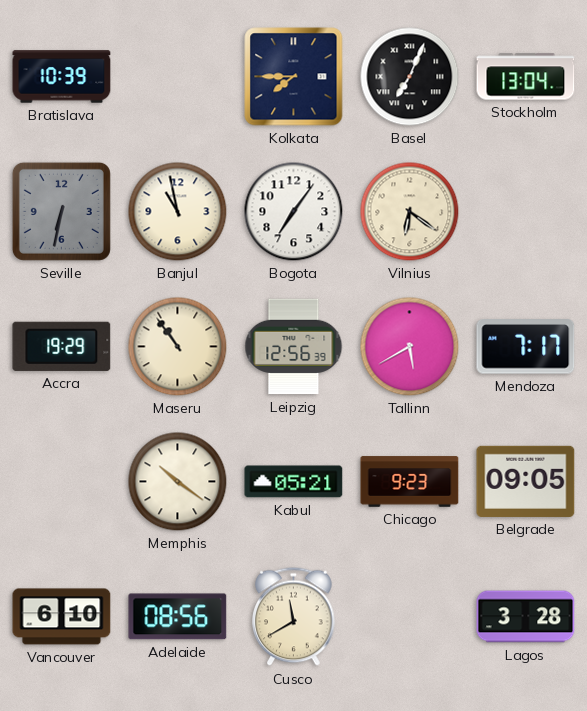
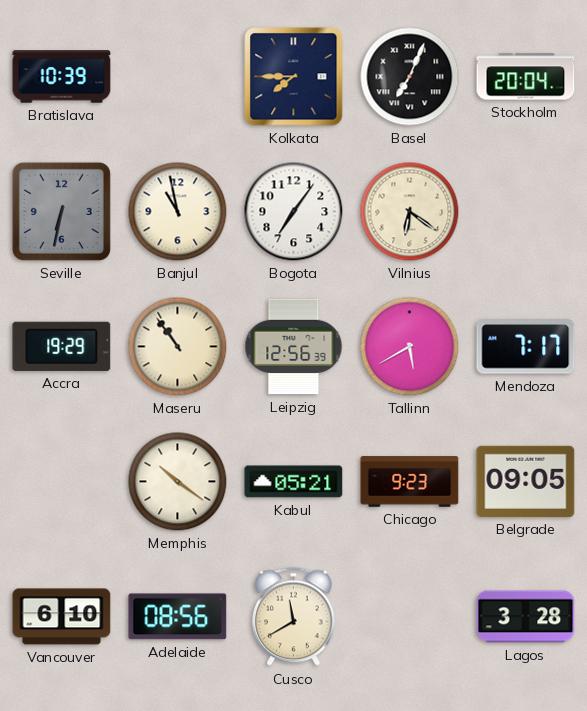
Stockholm: 13:04 -> 20:04 (526, 77)
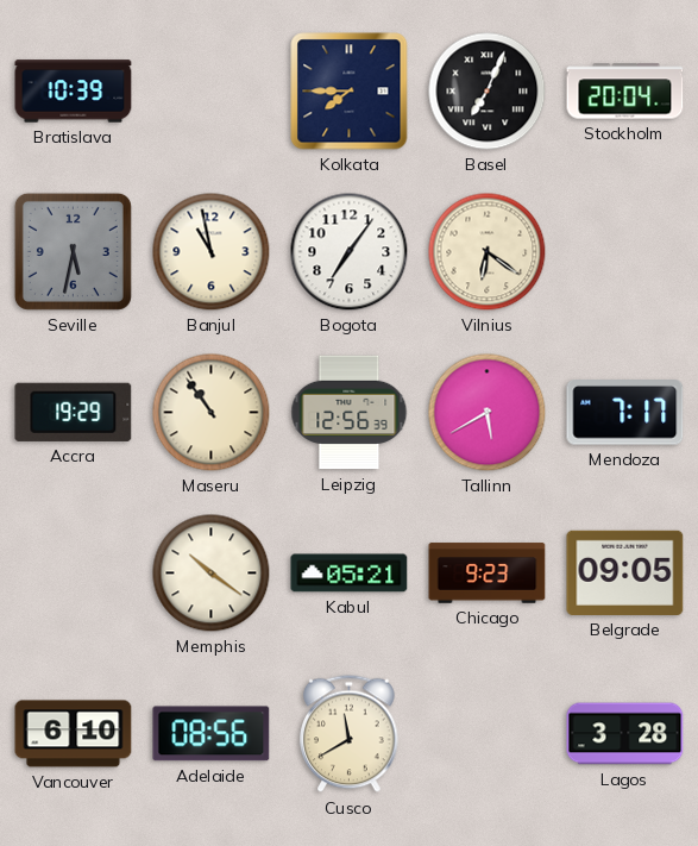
Seville: 6:32 -> 5:32 (73, 251)
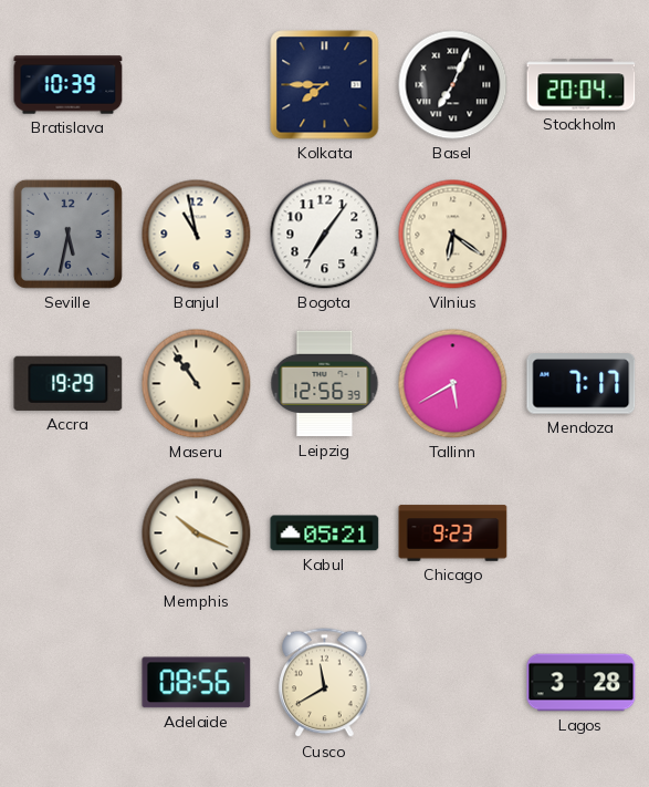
Memphis: 10:21 -> 10:19 (197, 534)
Belgrade: 09:05 -> none (625, 572)
Vancouver: 6:10 -> none (74, 734)
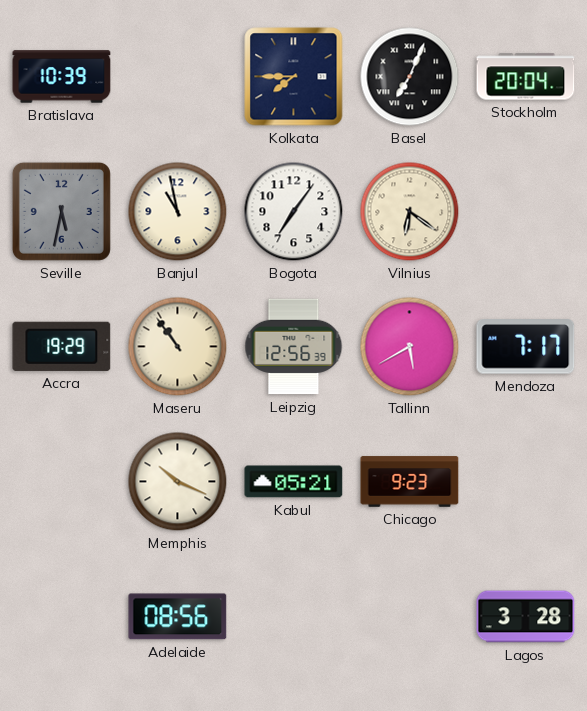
Cusco: 11:40 -> none (325, 683)
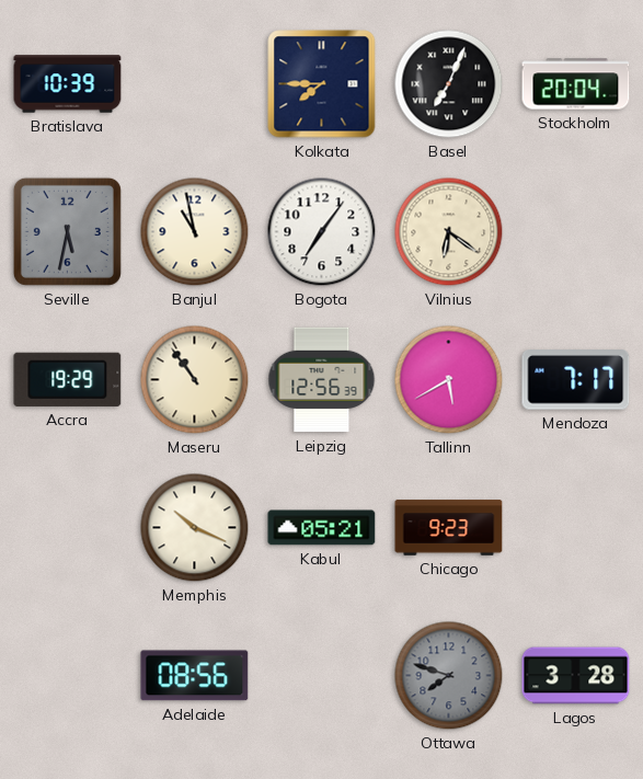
Ottawa: none -> 7:48 (449, 676)
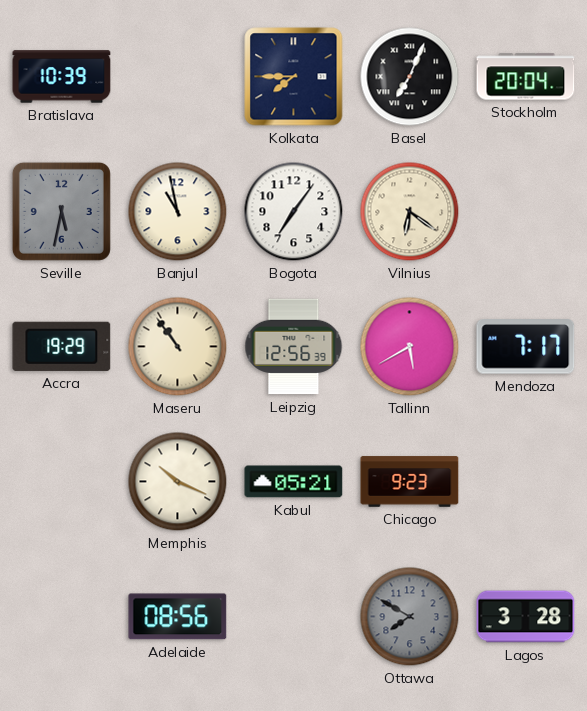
Ottawa: 7:48 -> 7:50 (410, 617)
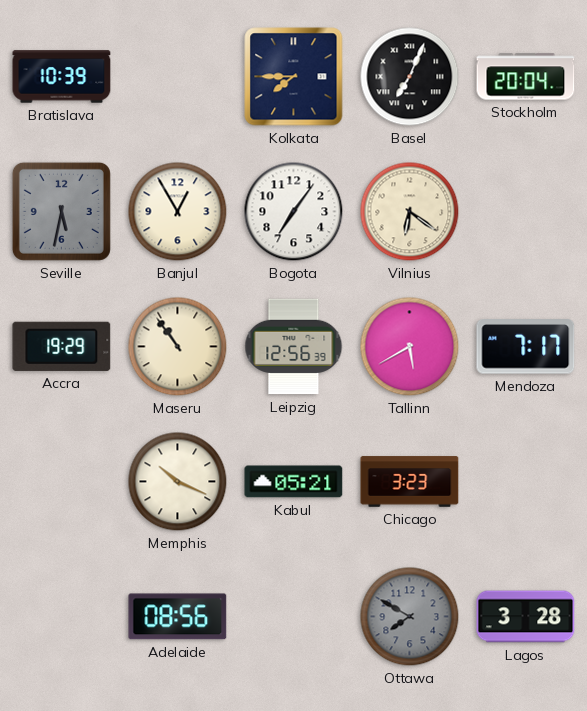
Banjul: 10:58 -> 12:55 (178, 212)
Chicago: 9:23 -> 3:23 (410, 482)
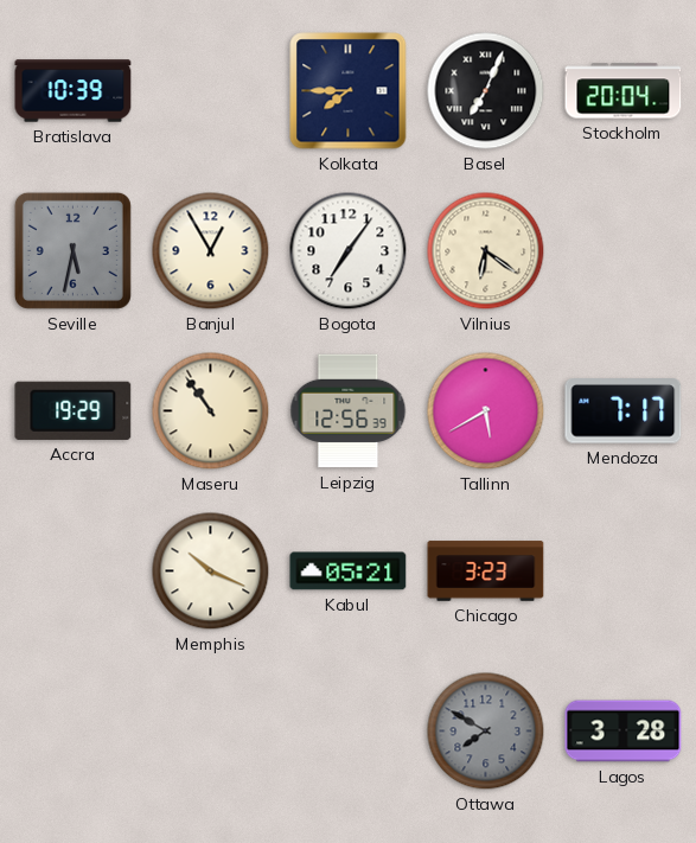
Adelaide: 08:56 -> none (178, 617)
